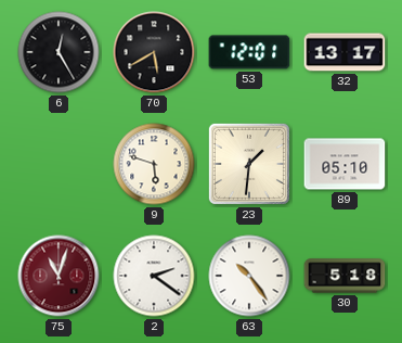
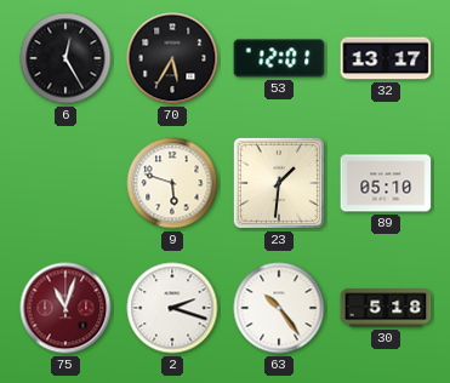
70: 5:40 -> 5:35 (172, 58)
2: 2:21 -> 2:18 (172, 308)
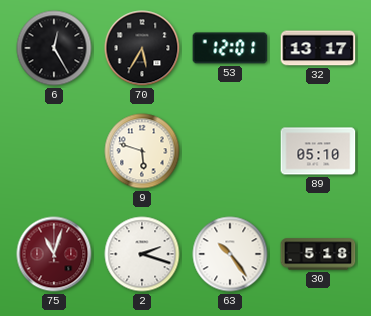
23: 1:31 -> none (279, 183)
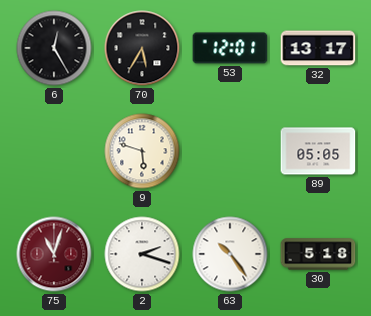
89: 05:10 -> 05:05 (318, 151)
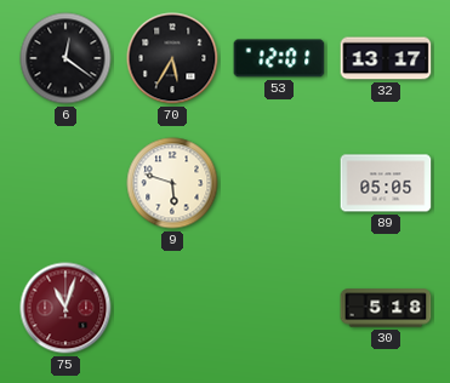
6: 12:25 -> 12:21 (65, 58)
2: 2:18 -> none (142, 254)
63: 10:24 -> none (230, 254)
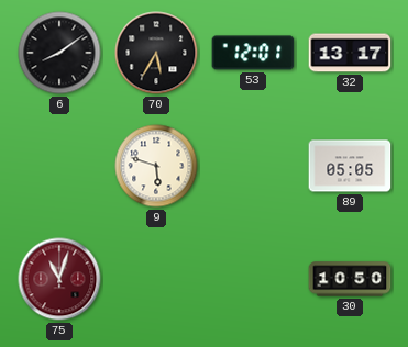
6: 12:21 -> 8:09 (59, 53)
30: 5:18 -> 10:50 (350, 279)
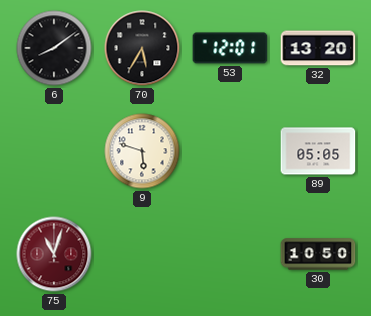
32: 13:17 -> 13:20 (318, 48)
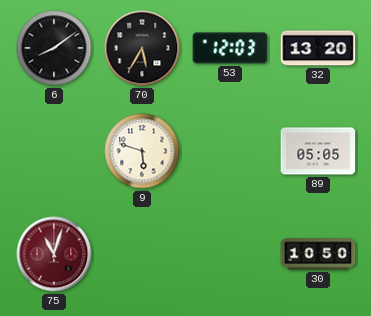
53: 12:01 -> 12:03 (230, 48)
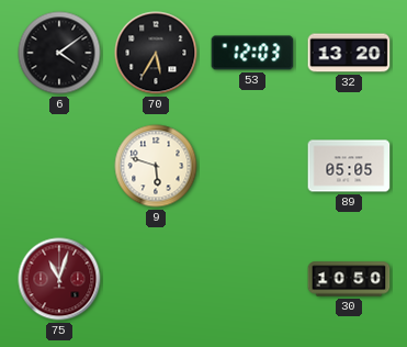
6: 8:09 -> 4:09 (59, 53)
